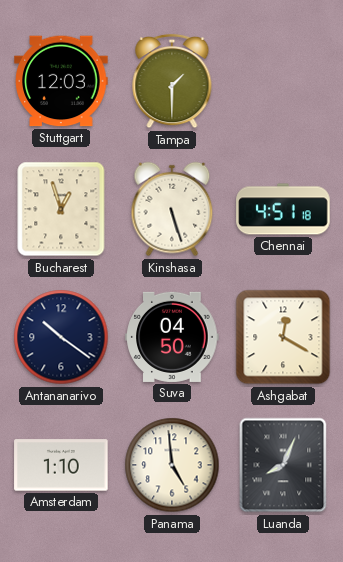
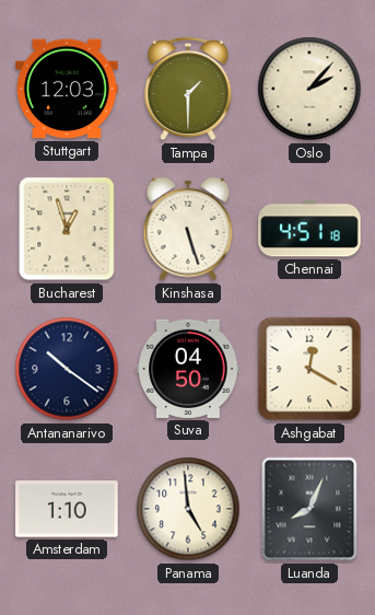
Oslo: none -> 2:07 (309, 89)
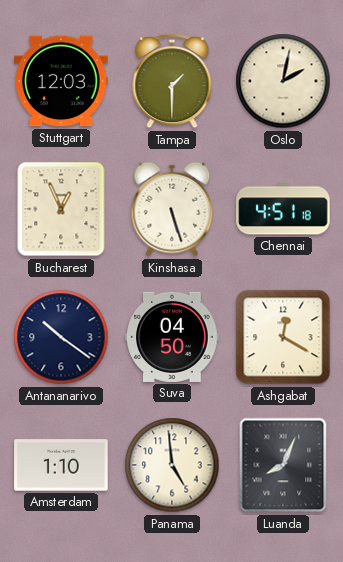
Oslo: 2:07 -> 2:02 (283, 81)
Bucharest: 12:57 -> 12:56 (61, 209)
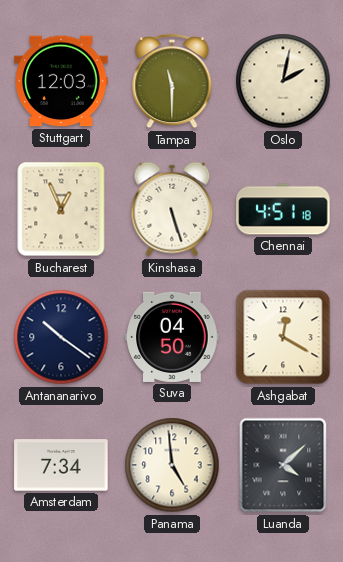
Tampa: 1:30 -> 11:30 (172, 81)
Amsterdam: 1:10 -> 7:34 (61, 465)
Luanda: 8:04 -> 4:08 (283, 465)
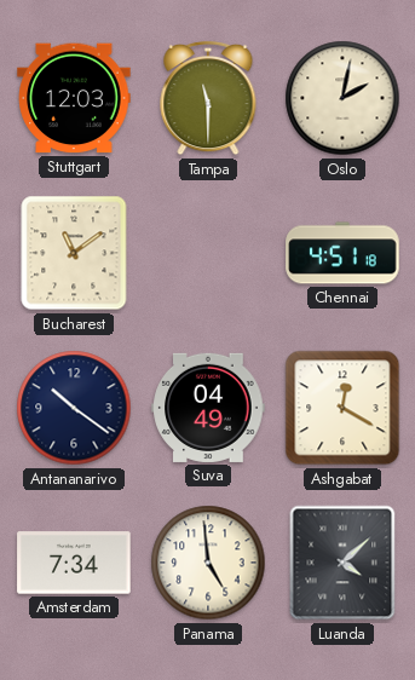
Bucharest: 12:56 -> 11:09 (74, 253)
Kinshasa: 5:27 -> none (172, 209)
Suva: 04:50 -> 04:49 (208, 408)
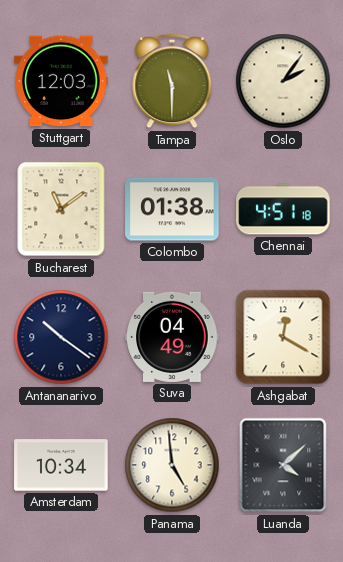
Oslo: 2:02 -> 2:06 (283, 81)
Colombo: none -> 01:38 (172, 209)
Amsterdam: 7:34 -> 10:34 (61, 465)
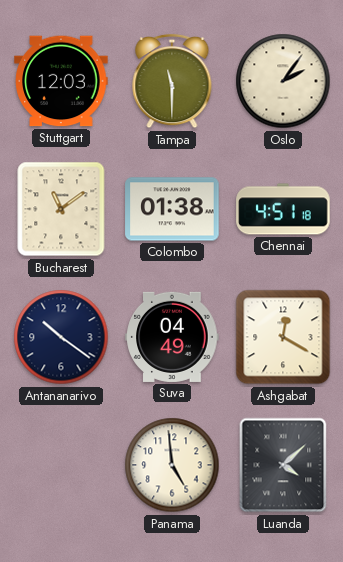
Amsterdam: 10:34 -> none (61, 465)
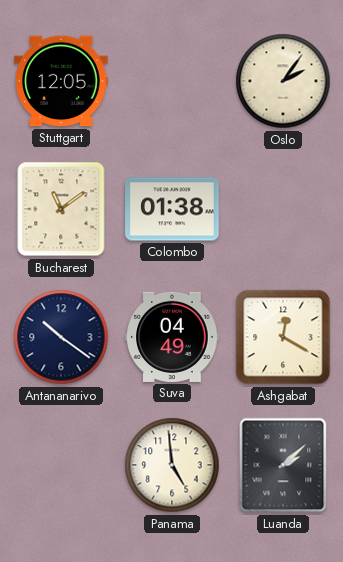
Stuttgart: 12:03 -> 12:05 (61, 81)
Tampa: 11:30 -> none (172, 81)
Chennai: 4:51 -> none (283, 209)
Luanda: 4:08 -> 2:08 (283, 465)
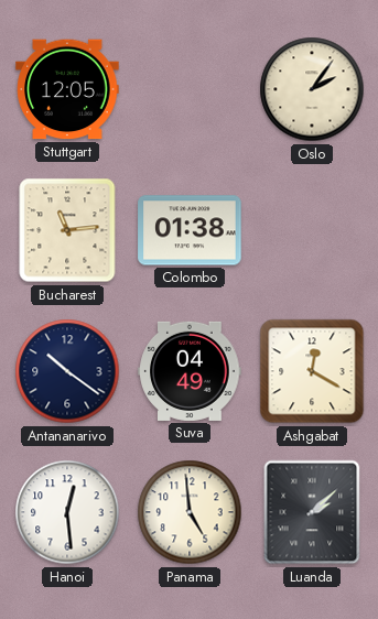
Bucharest: 11:09 -> 11:14 (67, 230)
Hanoi: none -> 12:29 (67, 512)
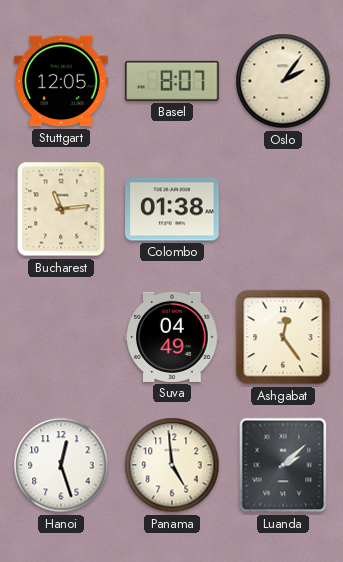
Basel: none -> 8:07 (172, 81)
Antananarivo: 10:21 -> none (67, 371)
Ashgabat: 12:20 -> 12:24 (283, 337)
Hanoi: 12:29 -> 12:27 (61, 465)
